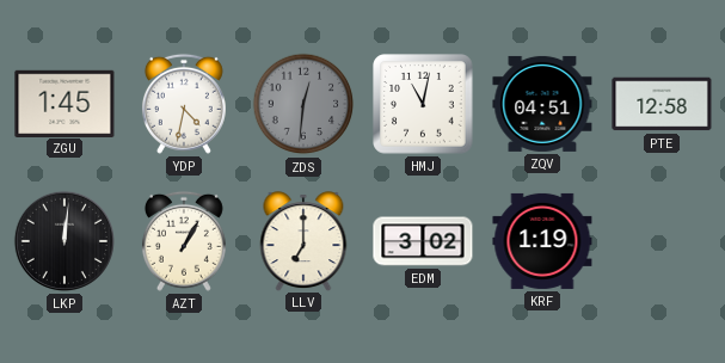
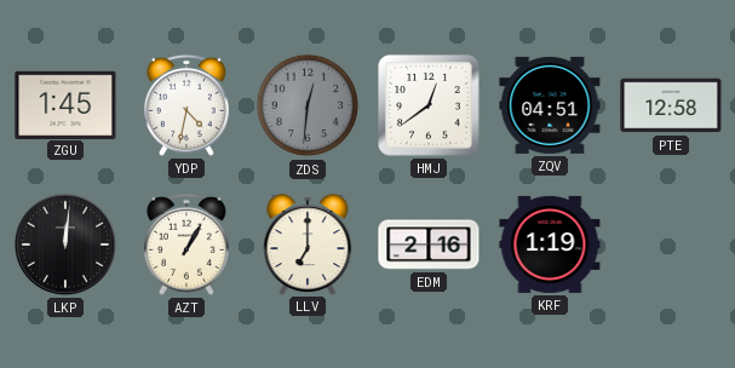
HMJ: 11:02 -> 12:39 (429, 105)
EDM: 3:02 -> 2:16 (429, 245)
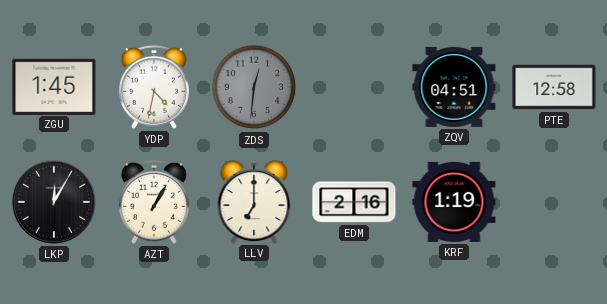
HMJ: 12:39 -> none (429, 105)
LKP: 12:01 -> 12:05 (54, 202)
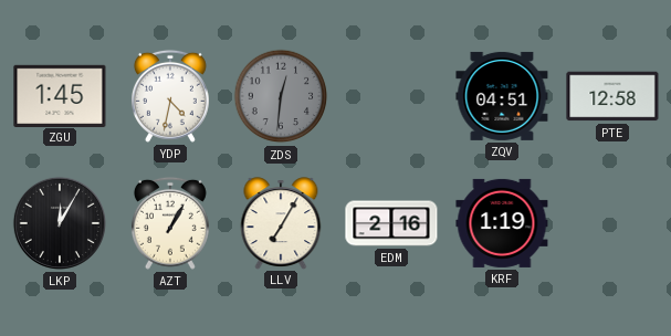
LLV: 7:00 -> 7:05 (281, 223)
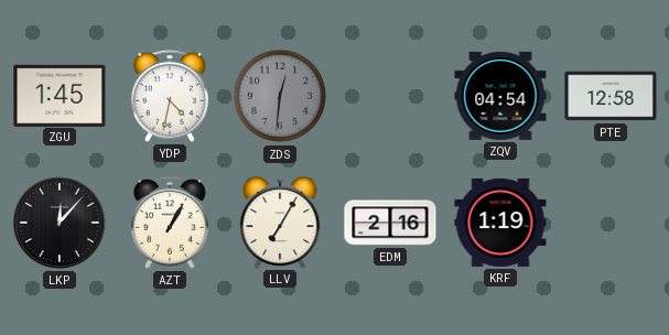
ZQV: 04:51 -> 04:54 (500, 96)
LKP: 12:05 -> 12:07 (60, 223)
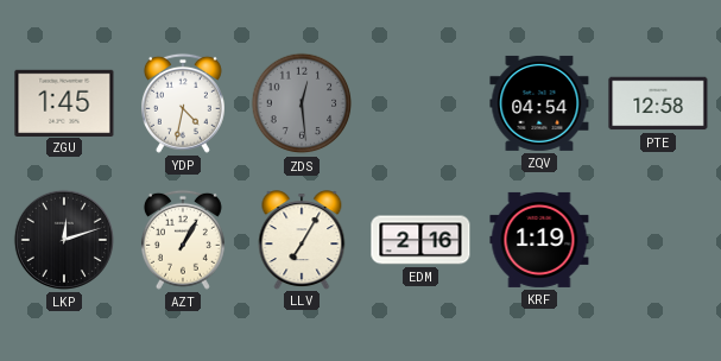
ZDS: 12:31 -> 12:29 (302, 103)
LKP: 12:07 -> 12:12 (64, 240)
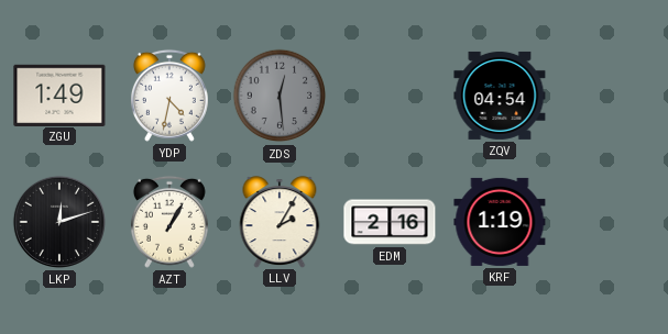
ZGU: 1:45 -> 1:49 (59, 94)
PTE: 12:58 -> none (658, 103)
LLV: 7:05 -> 2:05 (280, 222)
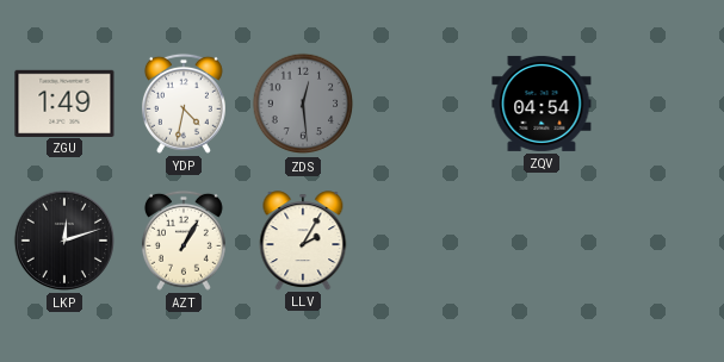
EDM: 2:16 -> none (390, 222)
KRF: 1:19 -> none (500, 222)
